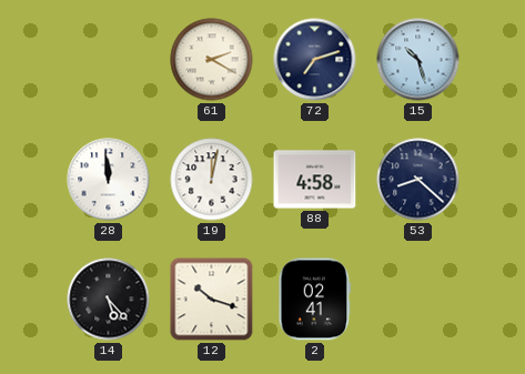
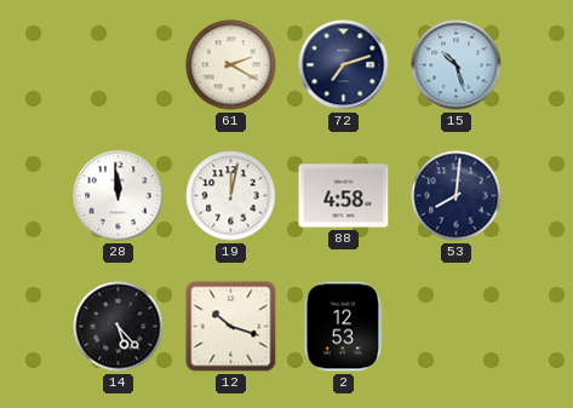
53: 8:22 -> 8:01 (457, 196)
2: 02:41 -> 12:53 (344, 327)
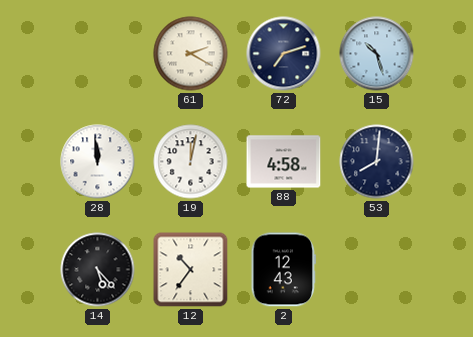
12: 10:18 -> 10:36 (191, 270)
2: 12:53 -> 12:43 (284, 270)
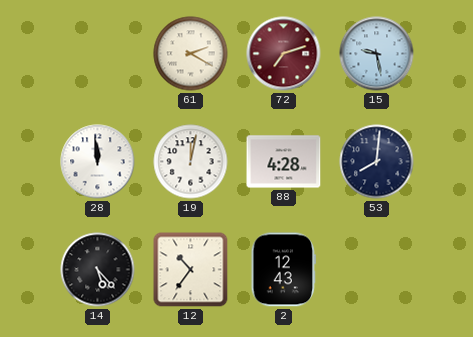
72 dial: navy -> burgundy (284, 54)
15: 10:27 -> 9:28 (377, 54)
88: 4:58 -> 4:28 (284, 162)
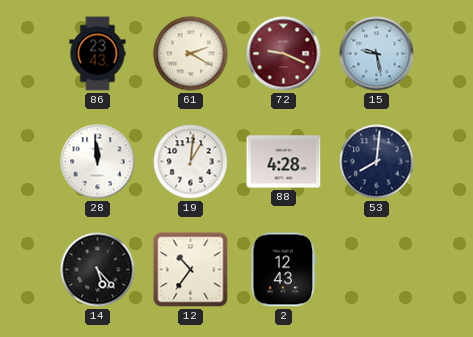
86: none -> 23:43 (98, 54)
72: 7:12 -> 9:19 (284, 54)
19: 12:02 -> 1:01 (191, 162)
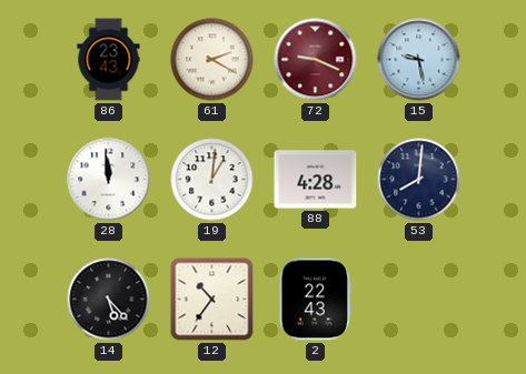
2: 12:43 -> 22:43 (316, 300)
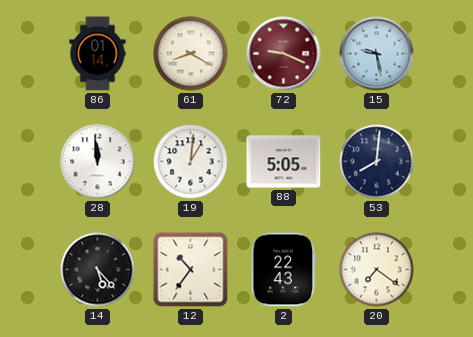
86: 23:43 -> 01:14 (98, 54)
61: 2:20 -> 8:20 (191, 54)
88: 4:28 -> 5:05 (284, 162)
20: none -> 7:21 (377, 270)
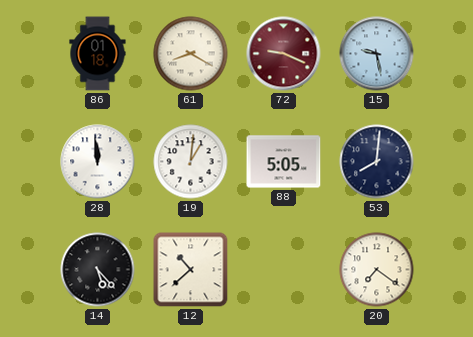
86: 01:14 -> 01:18 (98, 54)
12: 10:36 -> 10:38 (191, 270)
2: 22:43 -> none (284, 270)
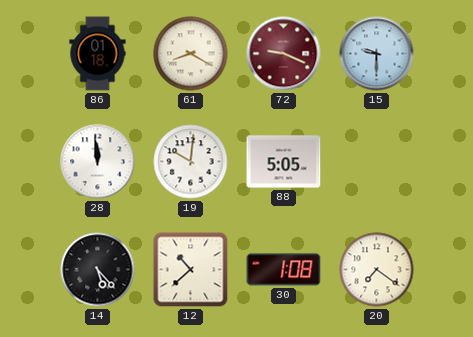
15: 9:28 -> 9:30 (377, 54)
19: 1:01 -> 10:01 (191, 162)
53: 8:01 -> none (377, 162)
30: none -> 1:08 (284, 270)
